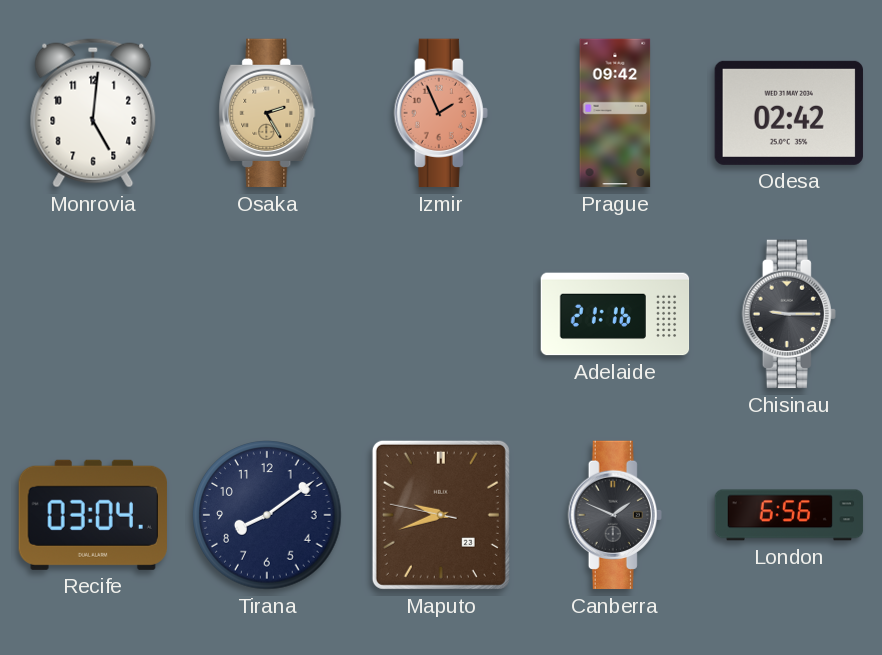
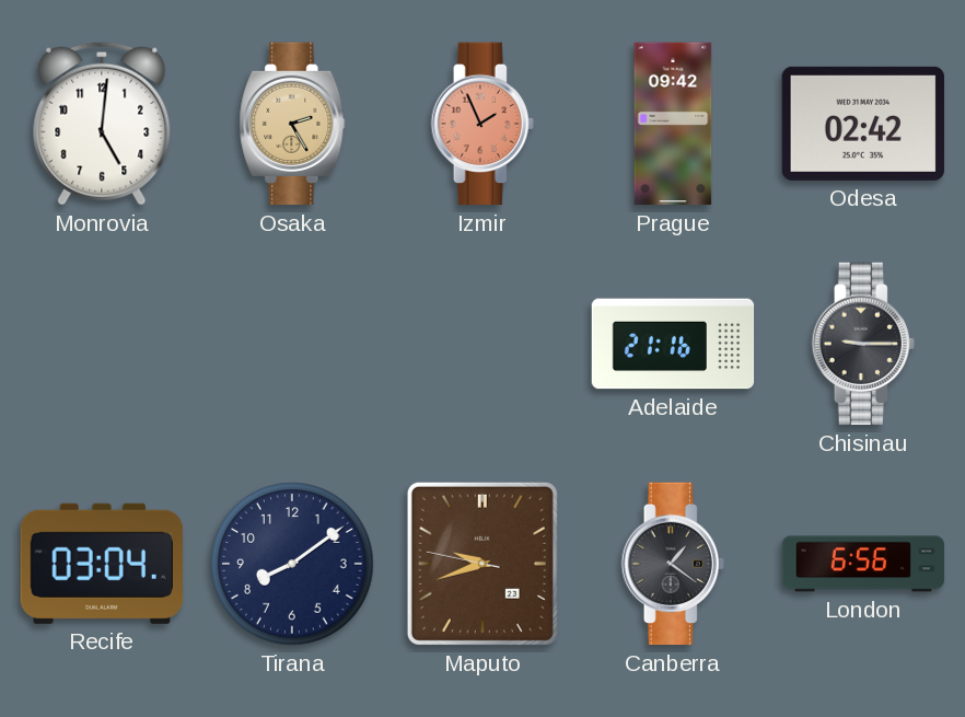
Canberra: 1:49 -> 1:21 (673, 564)
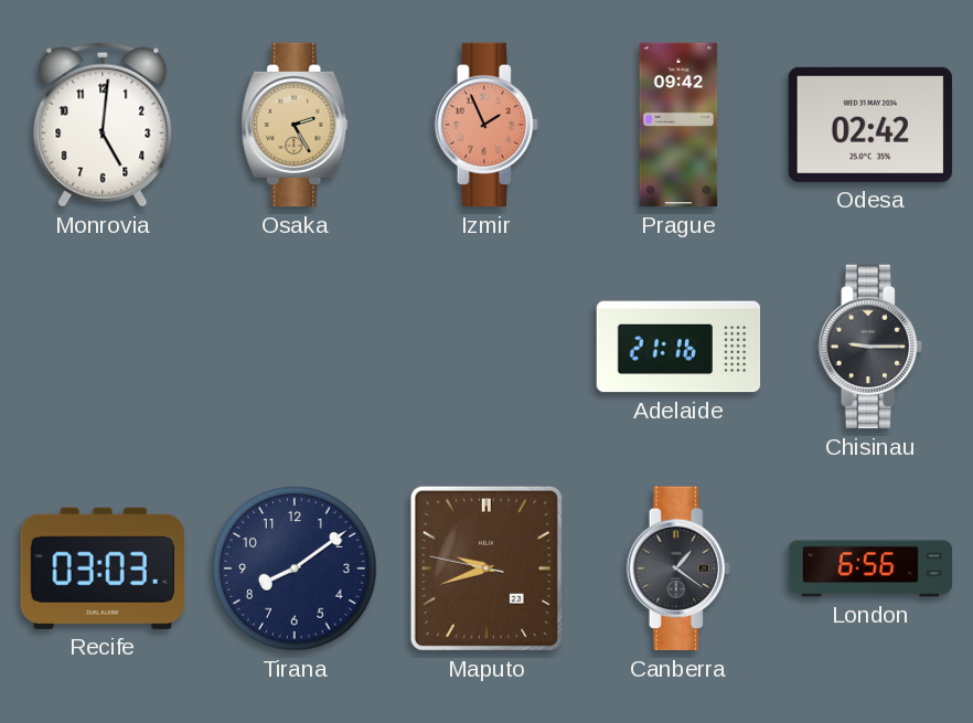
Recife: 03:04 -> 03:03 (103, 568)
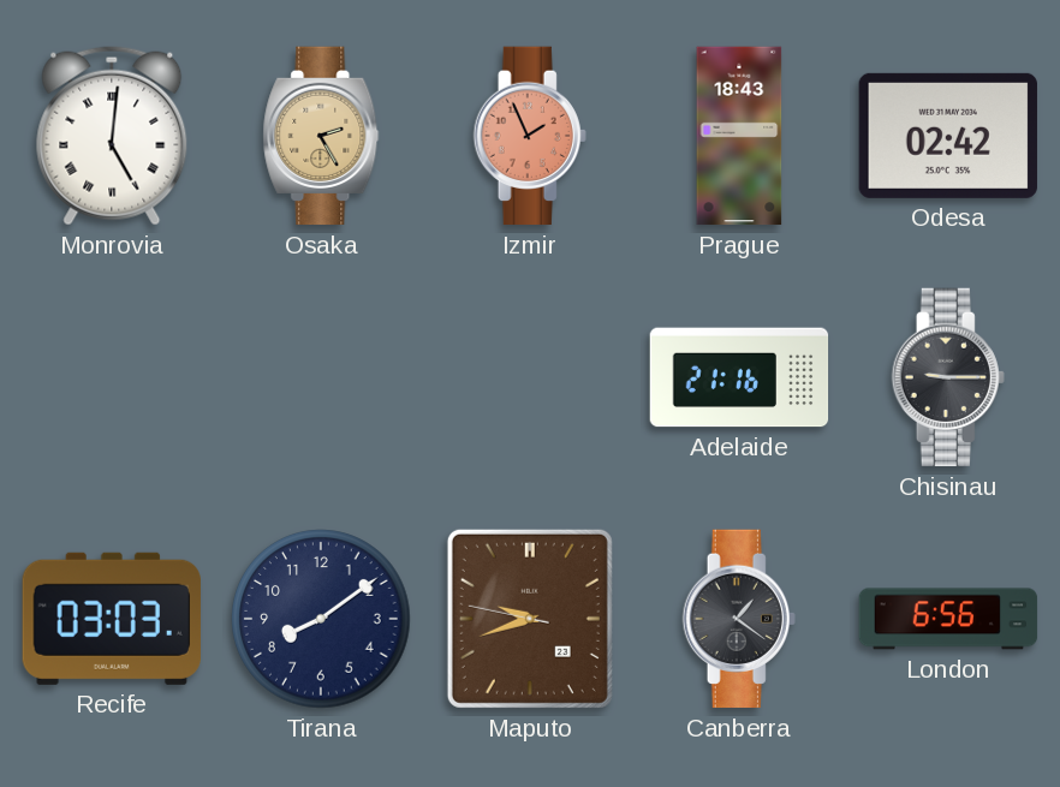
Monrovia numerals: Arabic -> Roman (112, 136)
Prague: 09:42 -> 18:43 (739, 136)
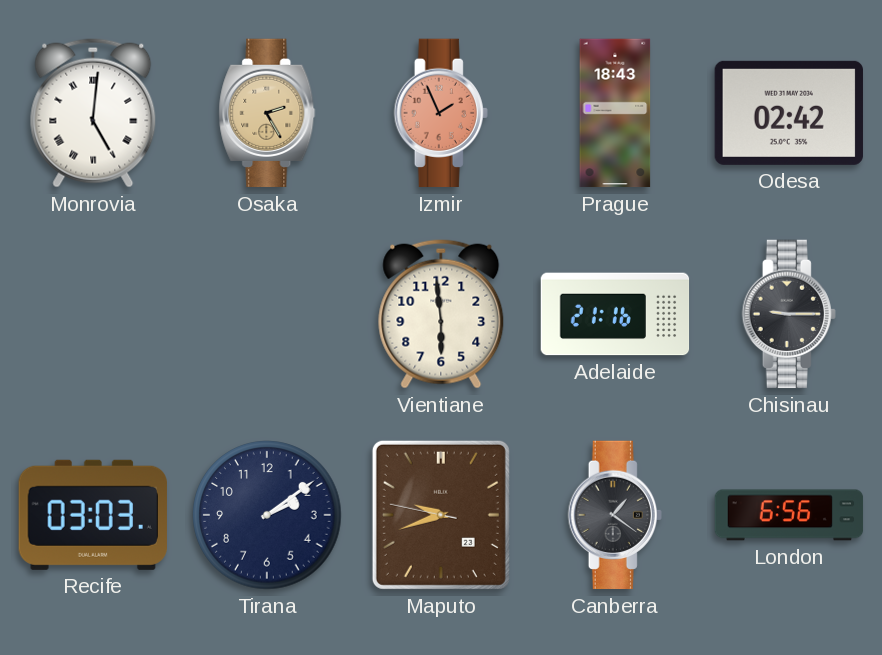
Vientiane: none -> 5:59 (441, 314)
Tirana: 8:09 -> 2:09 (267, 515)
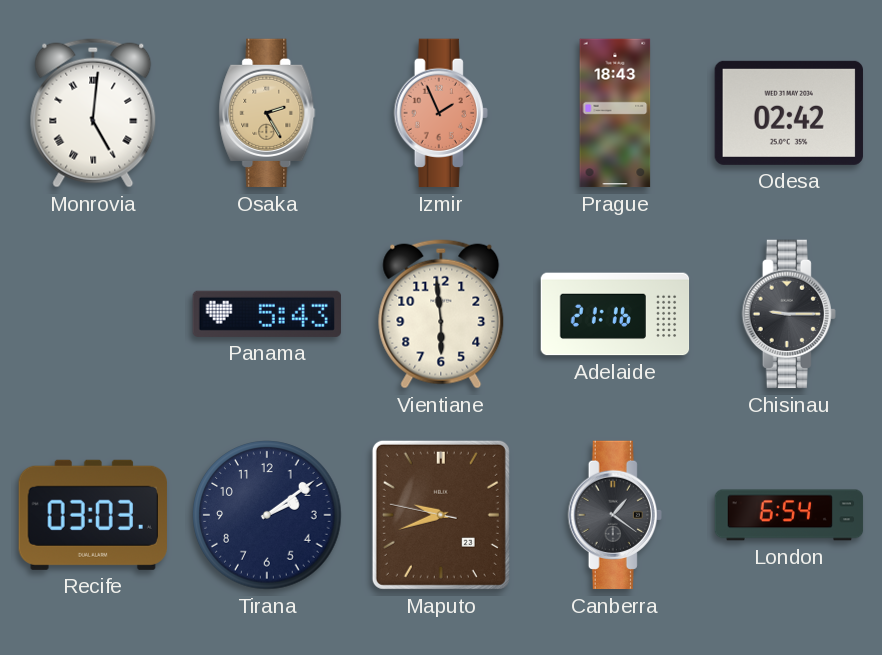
Panama: none -> 5:43 (267, 314)
London: 6:56 -> 6:54 (789, 515)
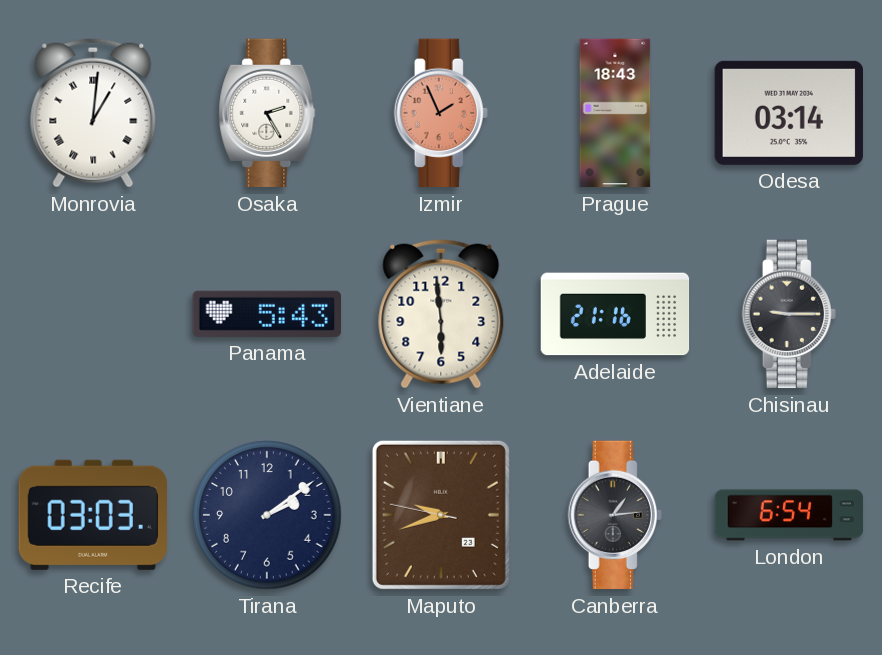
Monrovia: 5:01 -> 1:01 (93, 113)
Osaka dial: champagne -> white (267, 113)
Odesa: 02:42 -> 03:14 (789, 113)
Canberra: 1:21 -> 1:14 (615, 515)
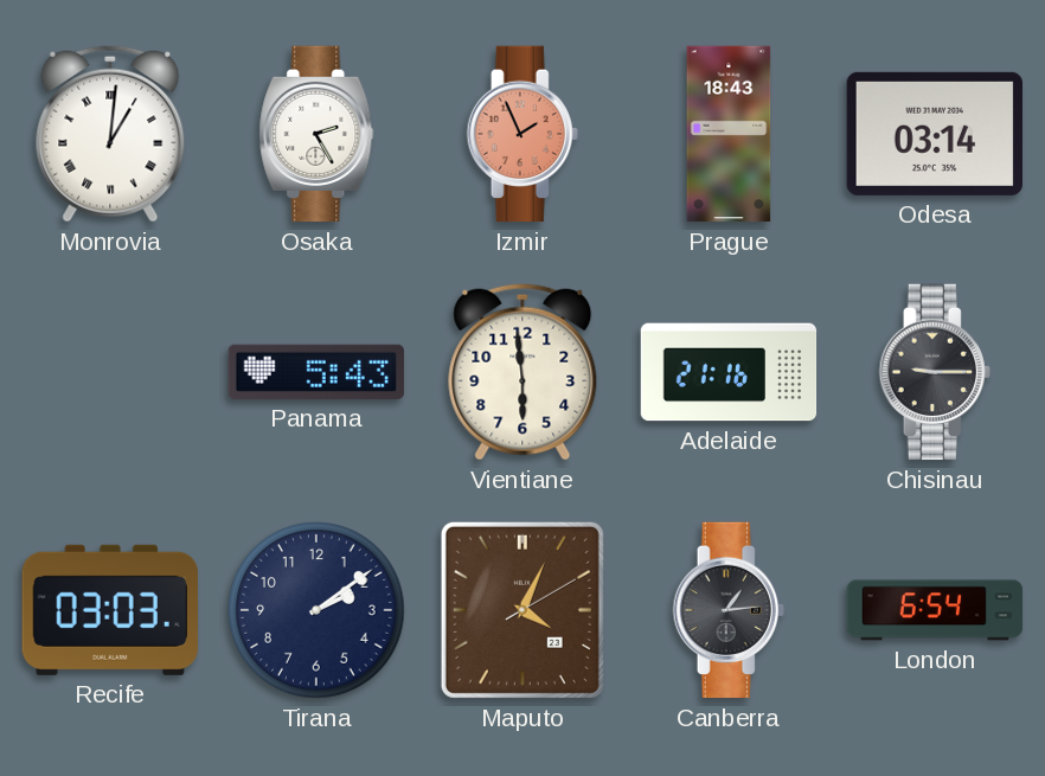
Maputo: 9:41 -> 4:04 (522, 610)
